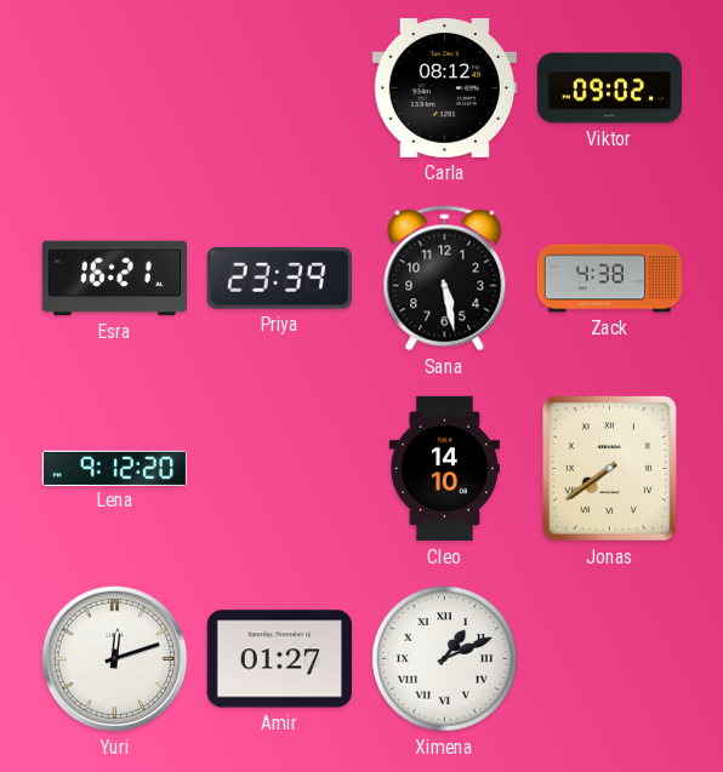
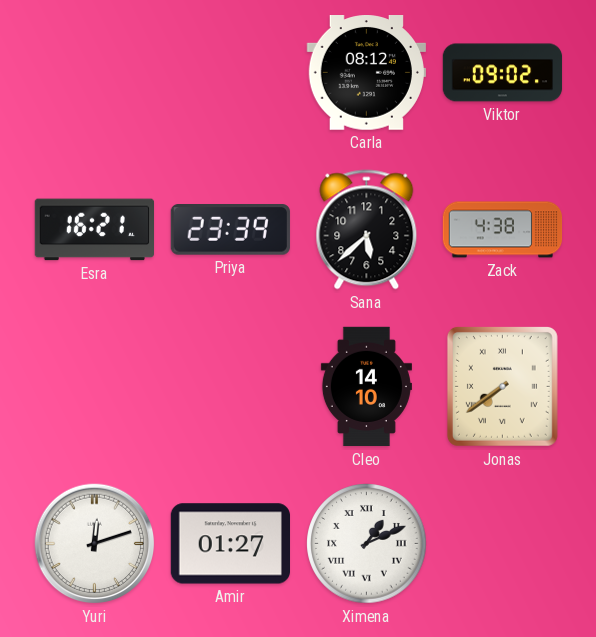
Sana: 5:28 -> 5:38 (367, 230)
Lena: 9:12 -> none (115, 468)
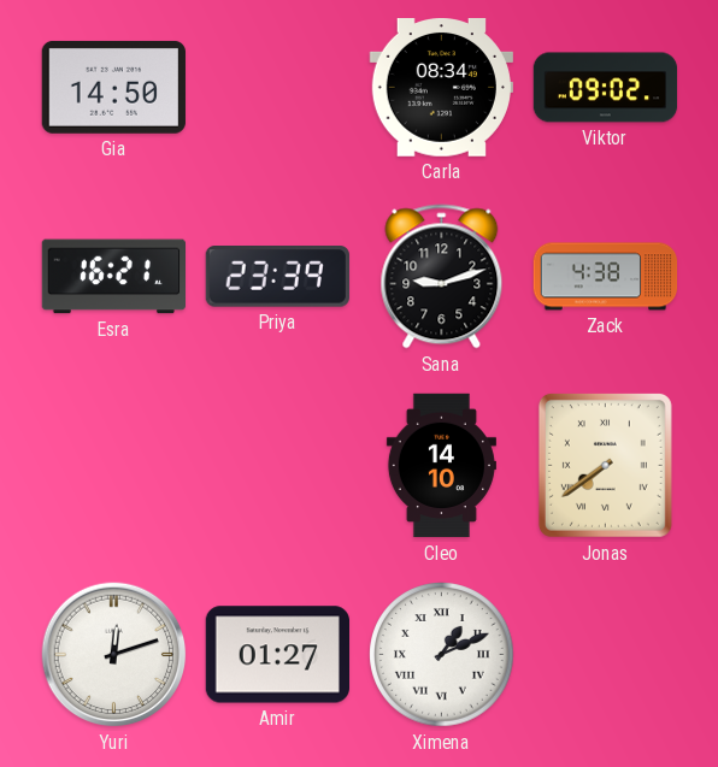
Gia: none -> 14:50 (113, 87)
Carla: 08:12 -> 08:34 (441, 88)
Sana: 5:38 -> 9:12 (442, 277)
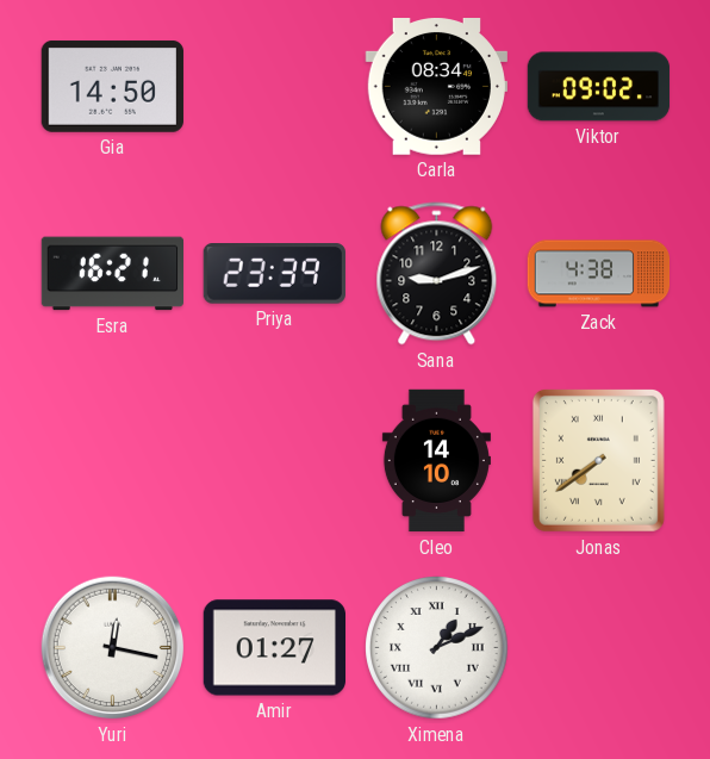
Yuri: 12:12 -> 12:17 (113, 648)
